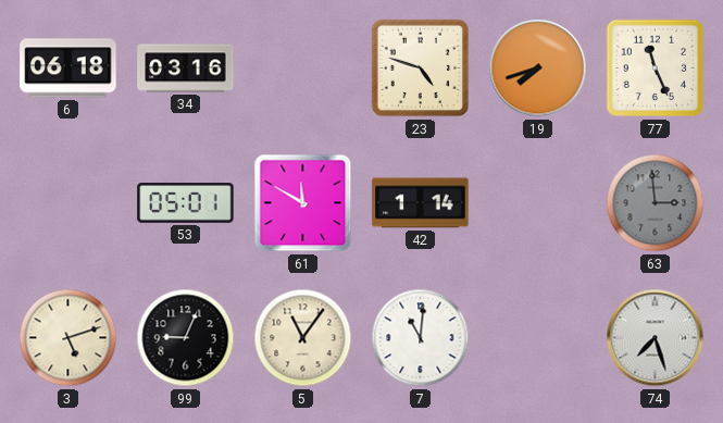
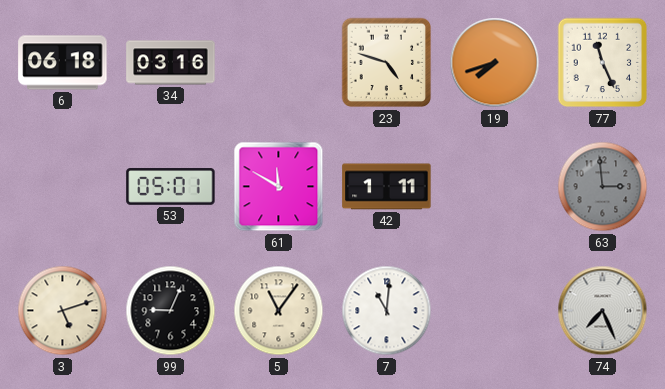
42: 1:14 -> 1:11 (387, 187)
74: 7:27 -> 7:26 (603, 311)
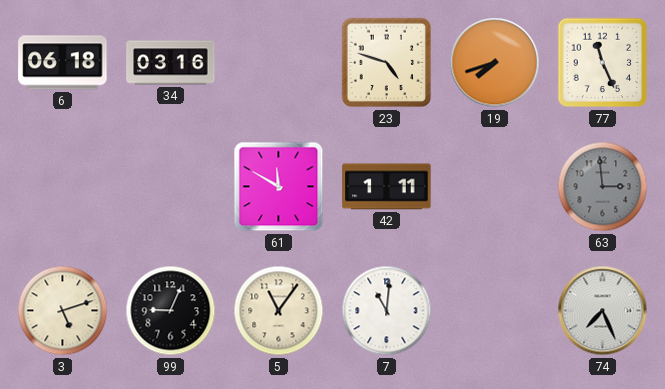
53: 05:01 -> none (171, 187)
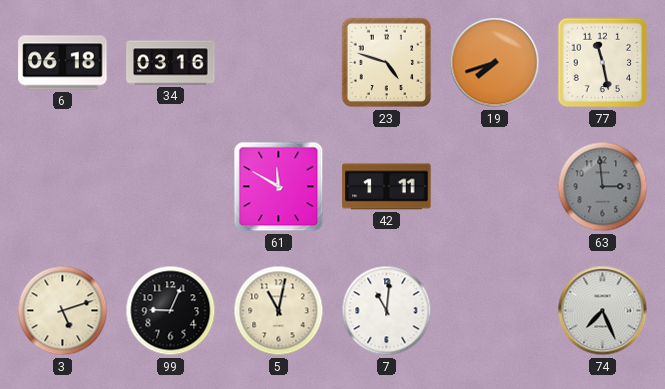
77: 11:26 -> 11:28 (603, 63)
5: 11:06 -> 11:02 (279, 311)
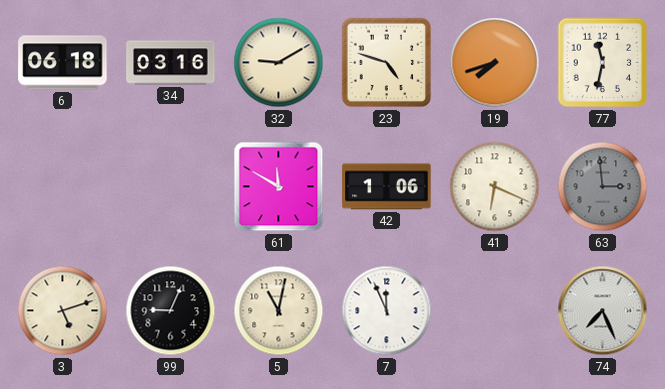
32: none -> 9:10 (279, 63)
77: 11:28 -> 11:32 (603, 63)
42: 1:11 -> 1:06 (387, 187)
41: none -> 6:19 (495, 187)
7: 11:01 -> 11:56 (387, 311)
